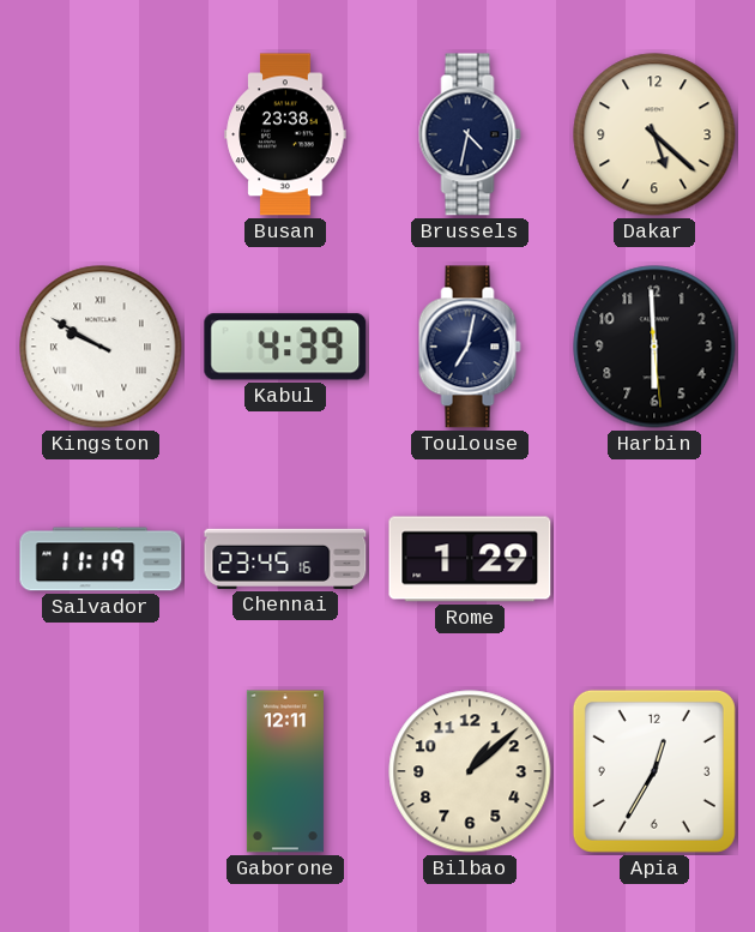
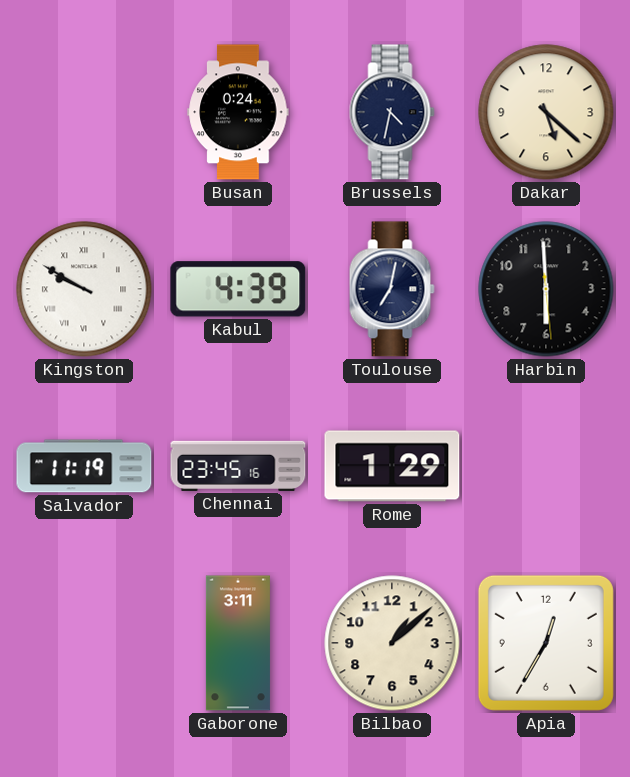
Busan: 23:38 -> 0:24 (238, 112)
Gaborone: 12:11 -> 3:11 (238, 643)
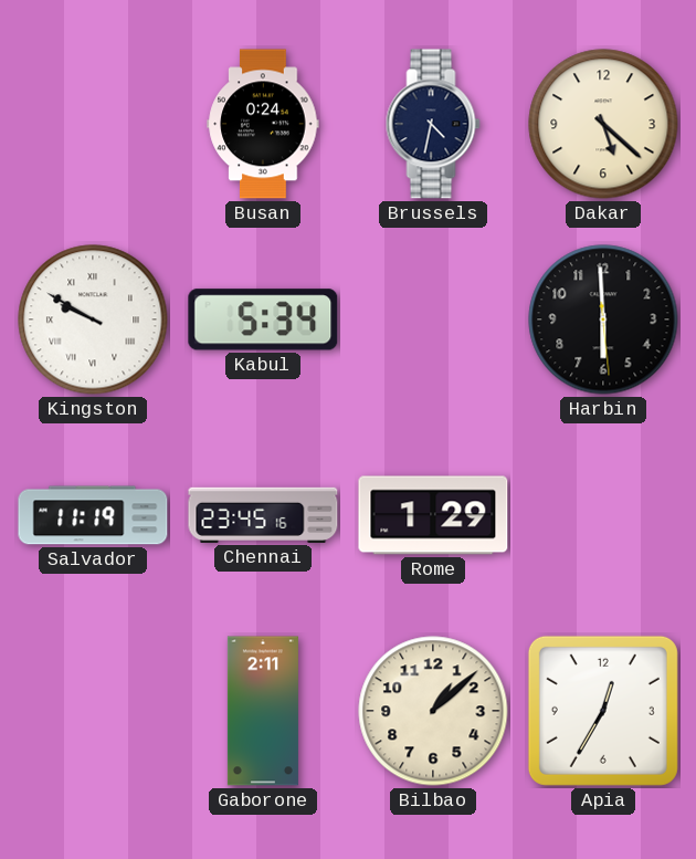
Kabul: 4:39 -> 5:34 (263, 319)
Toulouse: 7:02 -> none (392, 289)
Gaborone: 3:11 -> 2:11 (263, 711)
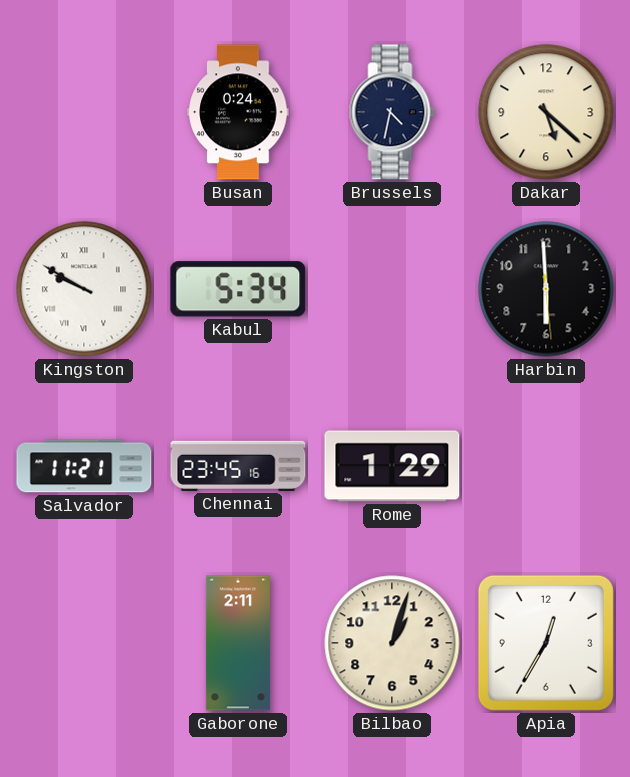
Salvador: 11:19 -> 11:21 (84, 466)
Bilbao: 1:08 -> 1:03 (392, 643)
